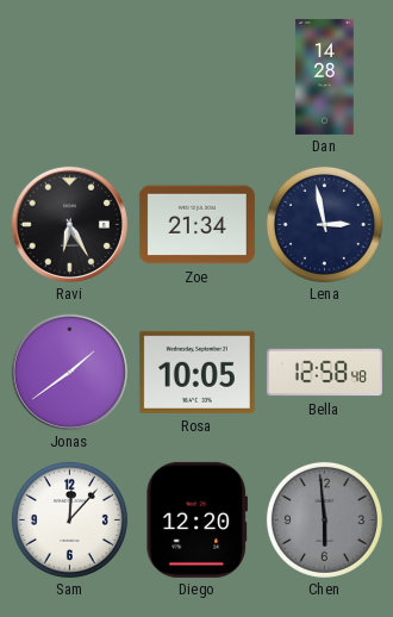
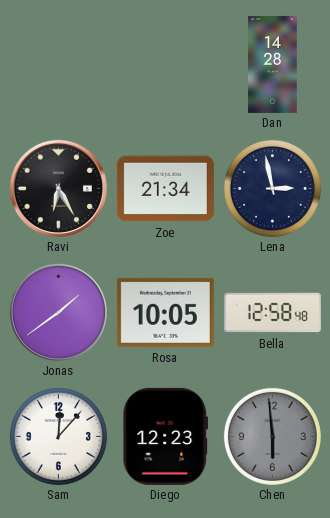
Diego: 12:20 -> 12:23 (165, 436)
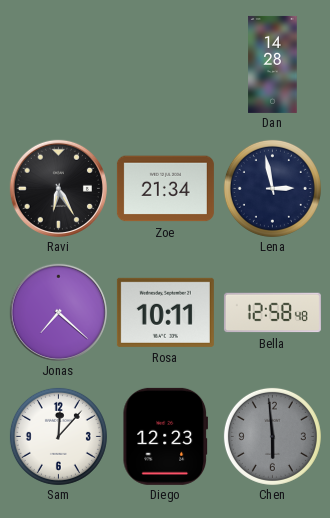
Jonas: 1:39 -> 7:22 (58, 312)
Rosa: 10:05 -> 10:11 (165, 312)
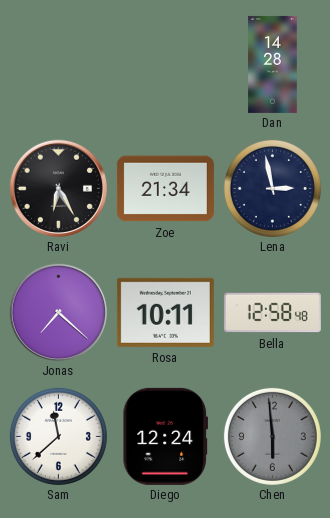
Sam: 12:07 -> 11:38 (58, 436)
Diego: 12:23 -> 12:24 (165, 436)
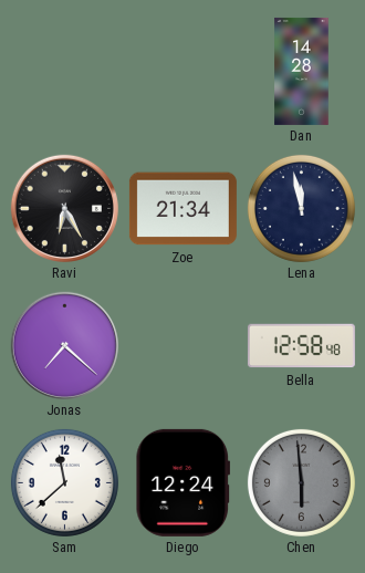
Lena: 2:58 -> 11:58 (301, 208)
Rosa: 10:11 -> none (165, 312)
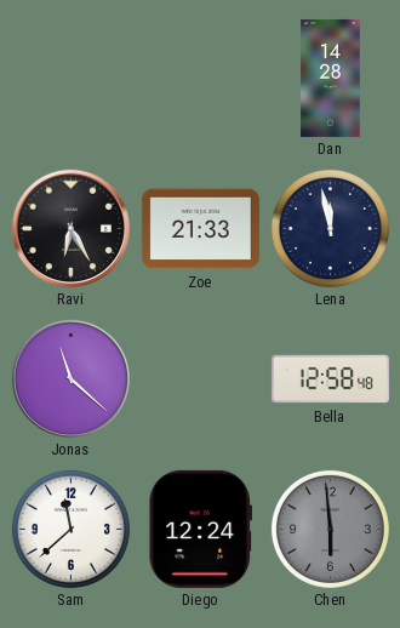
Zoe: 21:34 -> 21:33 (200, 229)
Jonas: 7:22 -> 11:22 (70, 378)
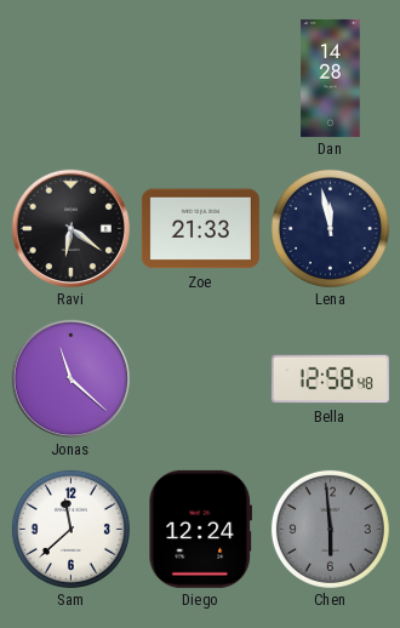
Ravi: 6:25 -> 6:21 (70, 228)
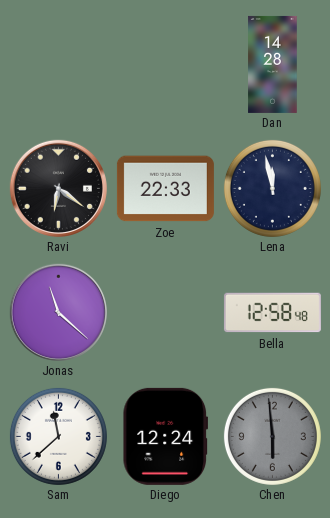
Zoe: 21:33 -> 22:33 (165, 189)
